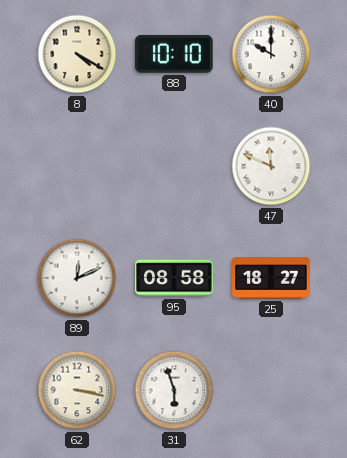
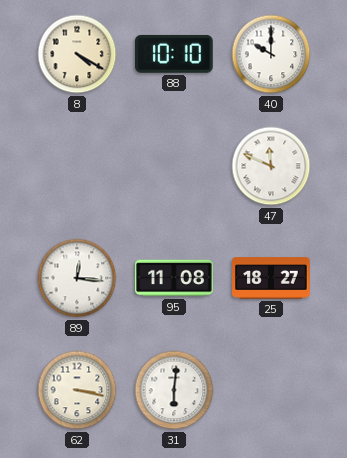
89: 12:11 -> 12:16 (77, 278)
95: 08:58 -> 11:08 (174, 278)
31: 5:57 -> 6:01 (174, 390)
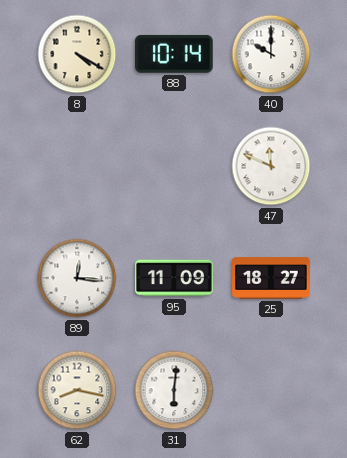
88: 10:10 -> 10:14 (174, 54)
95: 11:08 -> 11:09 (174, 278)
62: 3:17 -> 8:17 (77, 390)
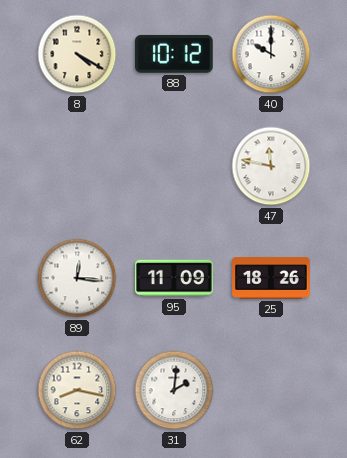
88: 10:14 -> 10:12 (174, 54)
47: 11:49 -> 11:47 (271, 166)
25: 18:27 -> 18:26 (271, 278)
31: 6:01 -> 2:01 (174, 390)
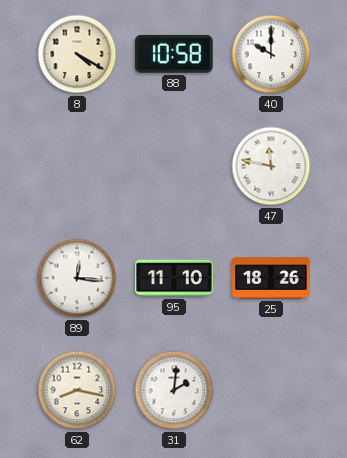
88: 10:12 -> 10:58 (174, 54)
95: 11:09 -> 11:10 (174, 278)
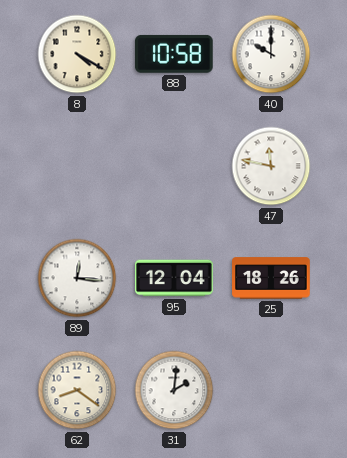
95: 11:10 -> 12:04 (174, 278)
62: 8:17 -> 8:21 (77, 390)
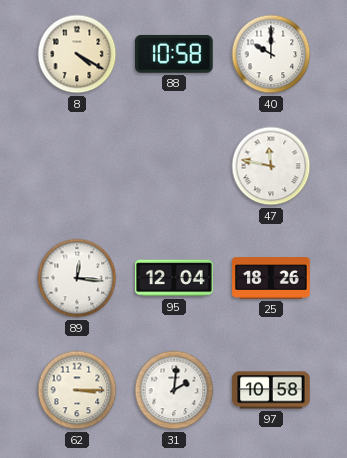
62: 8:21 -> 3:15 (77, 390)
97: none -> 10:58 (271, 390)
